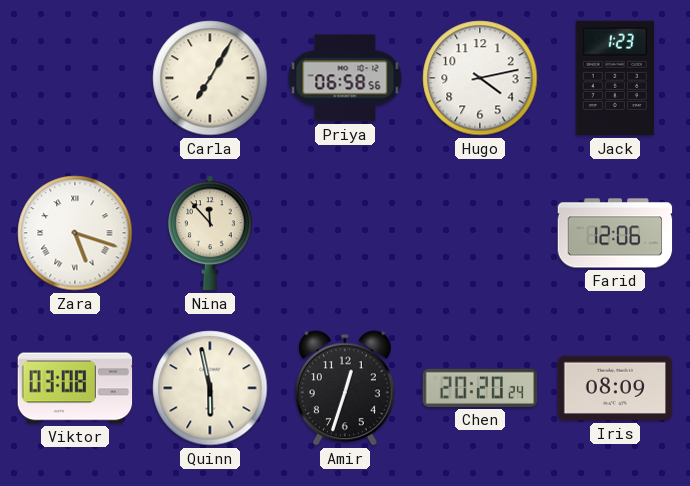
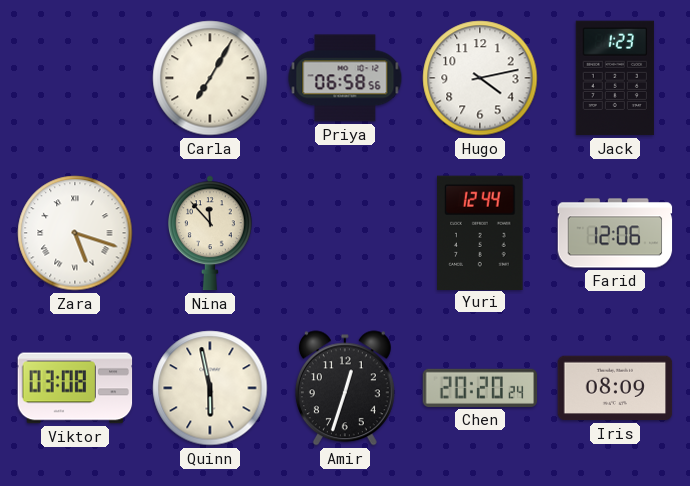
Yuri: none -> 12:44 (480, 232)
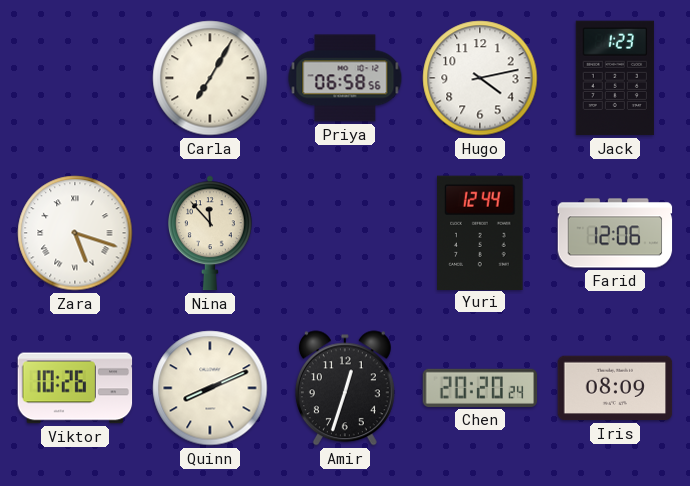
Viktor: 03:08 -> 10:26 (75, 388)
Quinn: 5:58 -> 8:11 (210, 388)
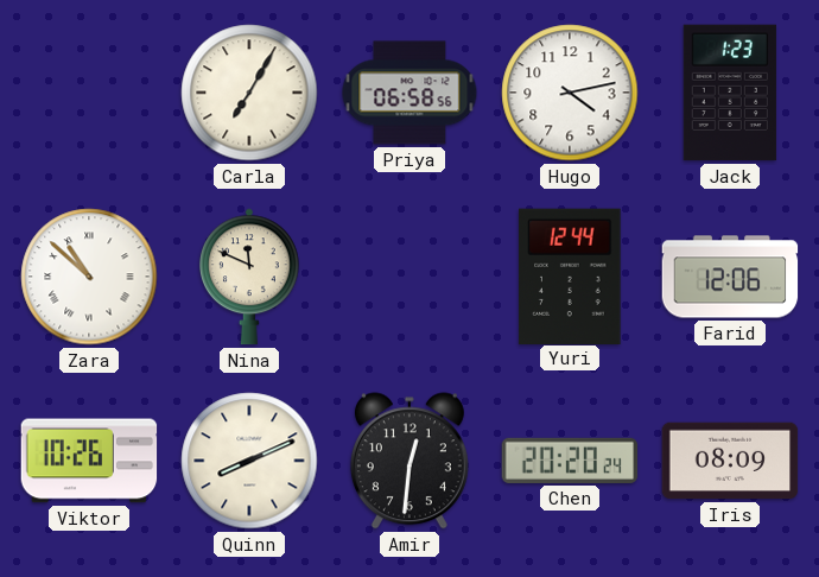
Zara: 5:18 -> 10:52 (89, 277)
Nina: 11:53 -> 11:49 (250, 277)
Amir: 12:33 -> 12:31 (409, 461)
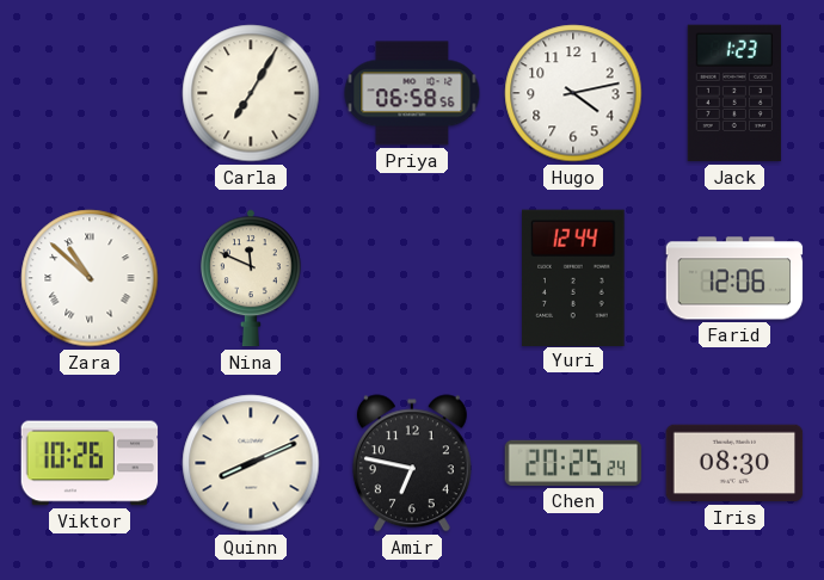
Amir: 12:31 -> 6:47 (412, 463)
Chen: 20:20 -> 20:25 (573, 463)
Iris: 08:09 -> 08:30 (734, 463)
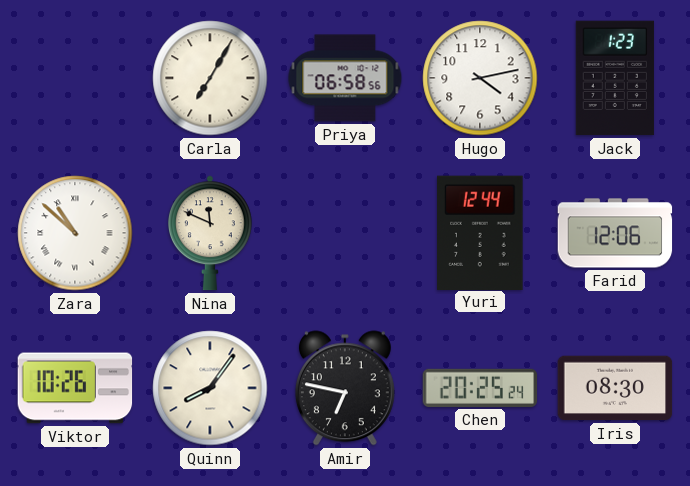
Quinn: 8:11 -> 8:06 (210, 388)
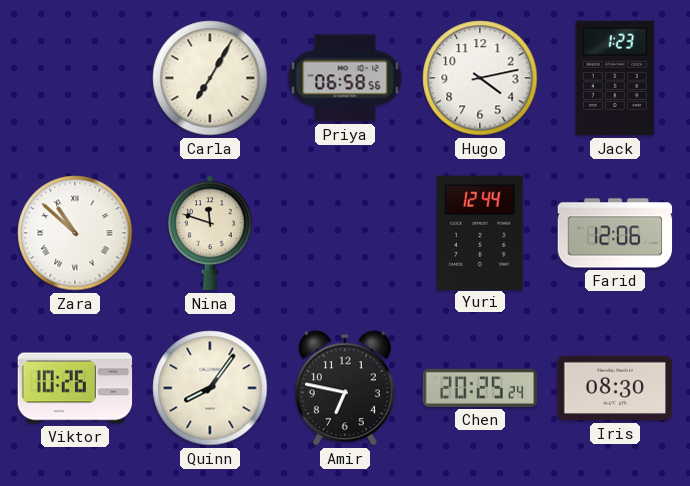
Nina: 11:49 -> 11:48 (211, 233)
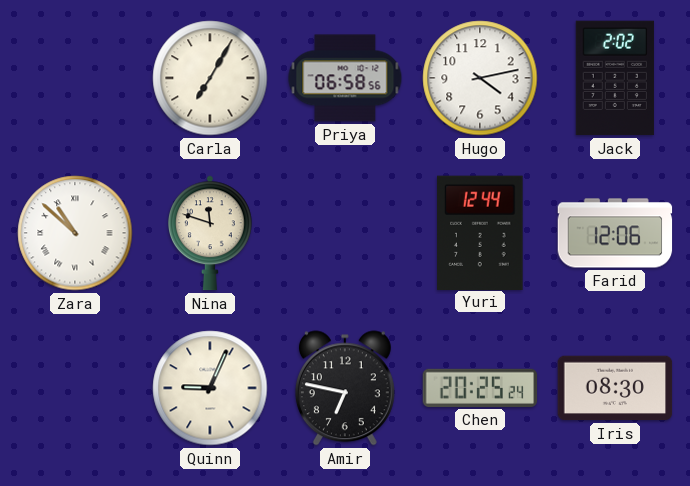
Jack: 1:23 -> 2:02 (615, 78)
Viktor: 10:26 -> none (75, 388)
Quinn: 8:06 -> 9:04 (210, 388)
